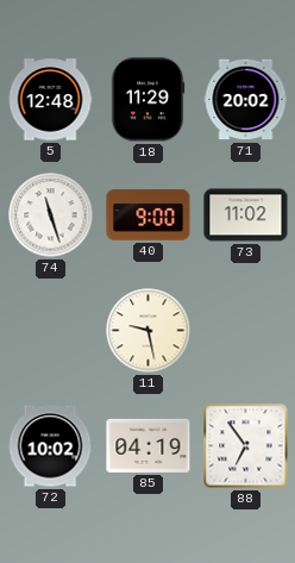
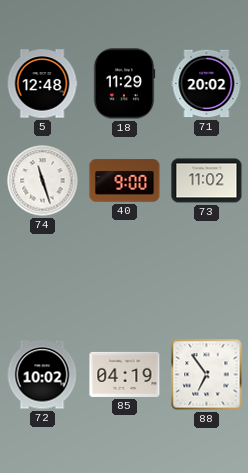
11: 9:28 -> none (149, 331)
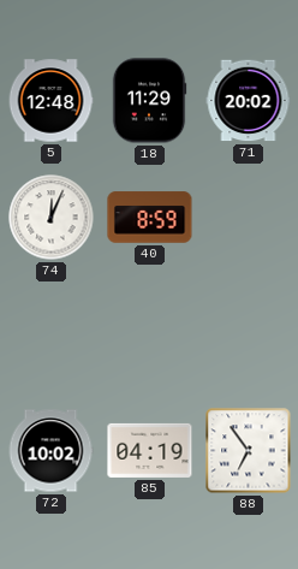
74: 11:27 -> 12:04 (52, 218)
40: 9:00 -> 8:59 (150, 218)
73: 11:02 -> none (207, 181)
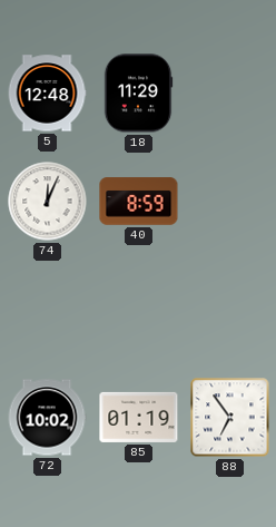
71: 20:02 -> none (249, 101)
85: 04:19 -> 01:19 (139, 417)
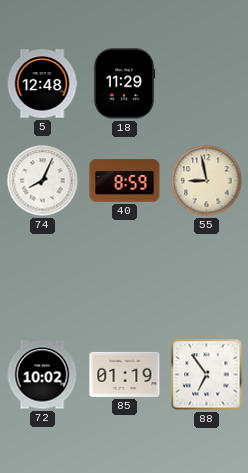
74: 12:04 -> 8:04 (43, 181)
55: none -> 8:58 (207, 181)
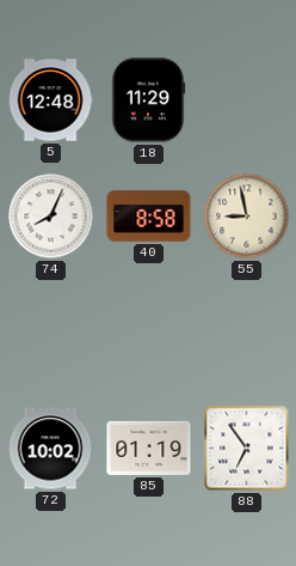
40: 8:59 -> 8:58 (149, 217)
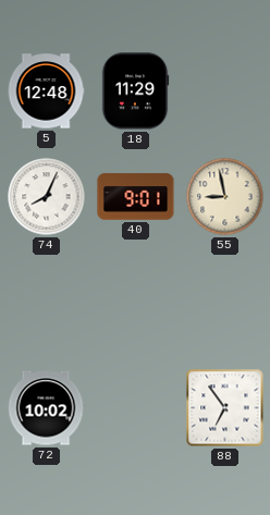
40: 8:58 -> 9:01 (136, 197)
85: 01:19 -> none (149, 448)
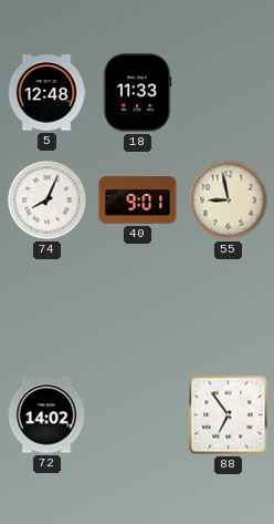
18: 11:29 -> 11:33 (137, 93)
72: 10:02 -> 14:02 (46, 415)
